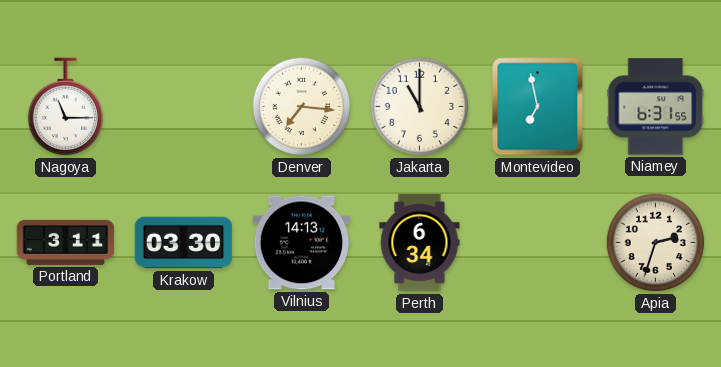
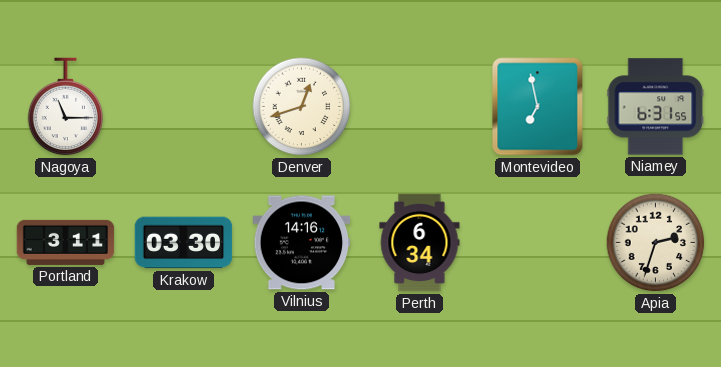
Denver: 7:16 -> 12:42 (302, 107)
Jakarta: 11:00 -> none (420, 107)
Vilnius: 14:13 -> 14:16 (302, 243)
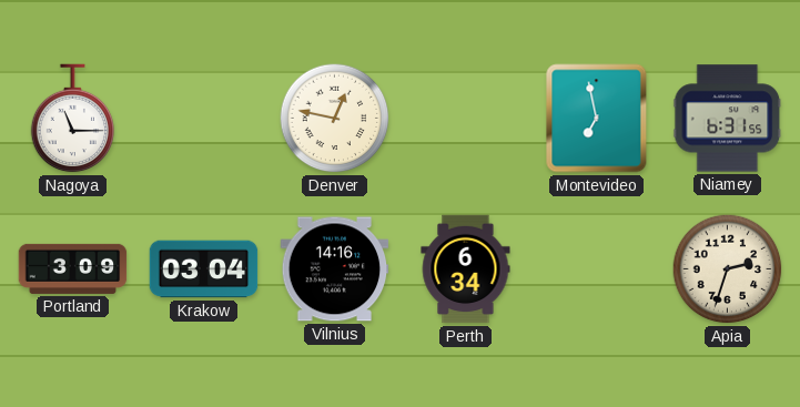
Denver: 12:42 -> 12:47 (335, 119)
Portland: 3:11 -> 3:09 (73, 268)
Krakow: 03:30 -> 03:04 (204, 269)
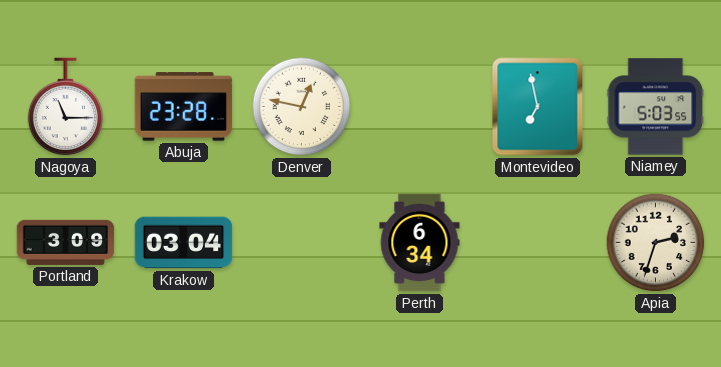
Abuja: none -> 23:28 (184, 107)
Niamey: 6:31 -> 5:03 (656, 107)
Vilnius: 14:16 -> none (335, 269)
